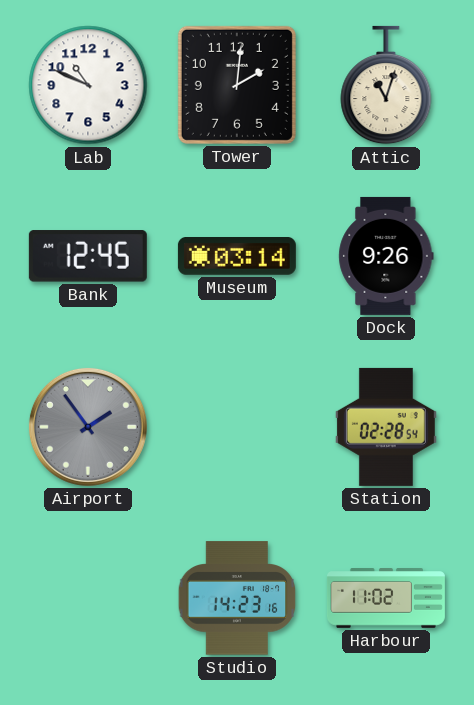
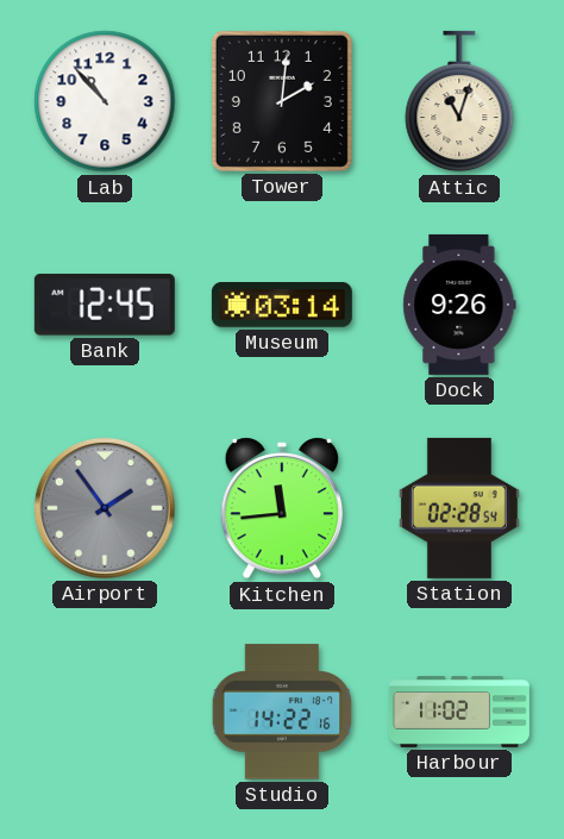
Lab: 10:49 -> 10:53 (105, 101)
Kitchen: none -> 11:44 (281, 508)
Studio: 14:23 -> 14:22 (282, 712)
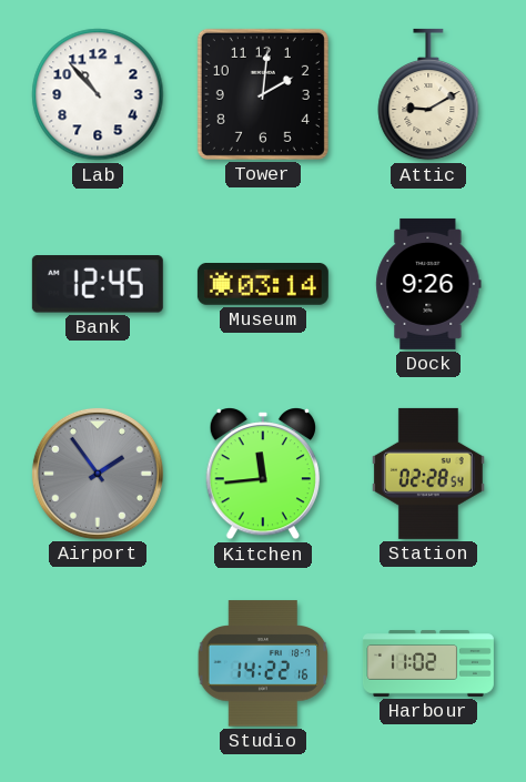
Attic: 11:03 -> 9:10 (428, 94)
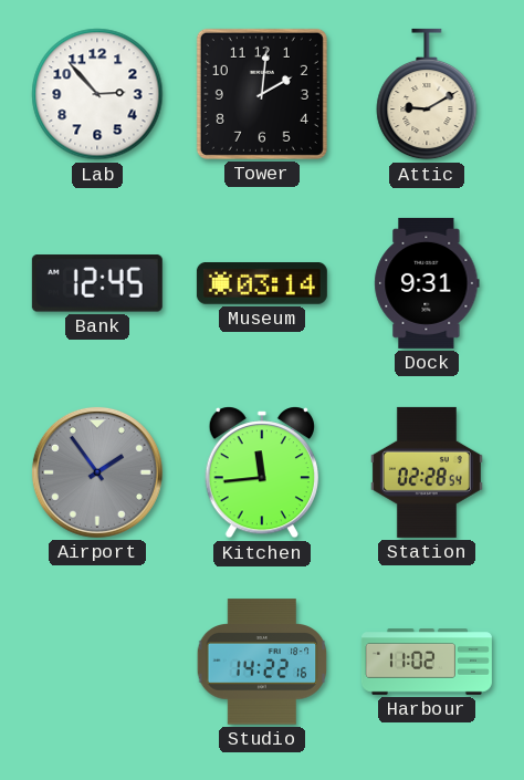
Lab: 10:53 -> 2:53 (97, 94)
Dock: 9:26 -> 9:31 (427, 283)
